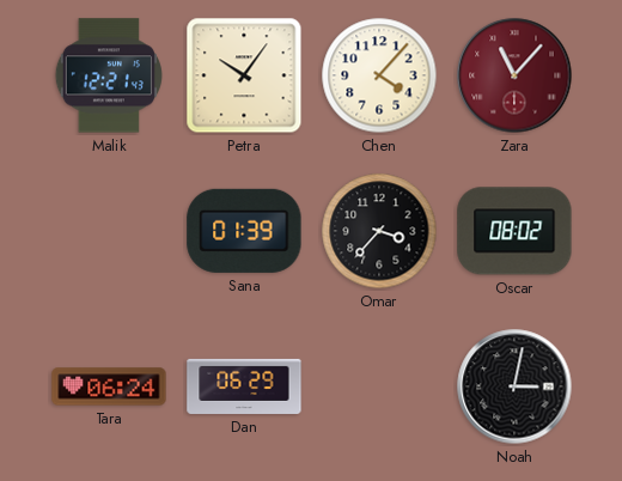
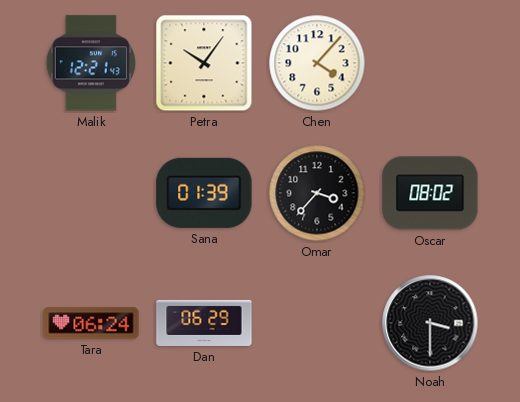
Zara: 11:07 -> none (514, 75)
Noah: 3:02 -> 3:30 (430, 323)
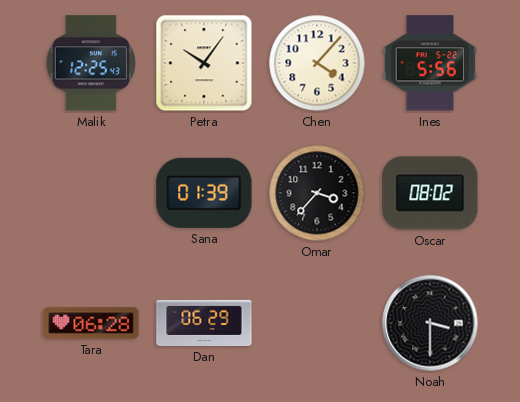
Malik: 12:21 -> 12:25 (91, 63)
Ines: none -> 5:56 (430, 63)
Tara: 06:24 -> 06:28 (91, 323)
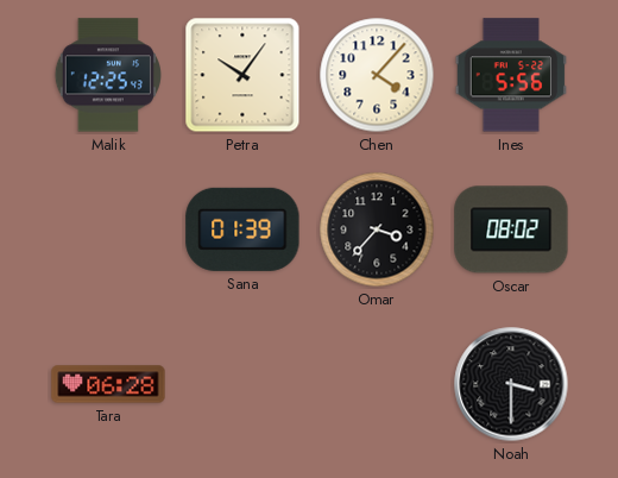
Dan: 06:29 -> none (204, 323)
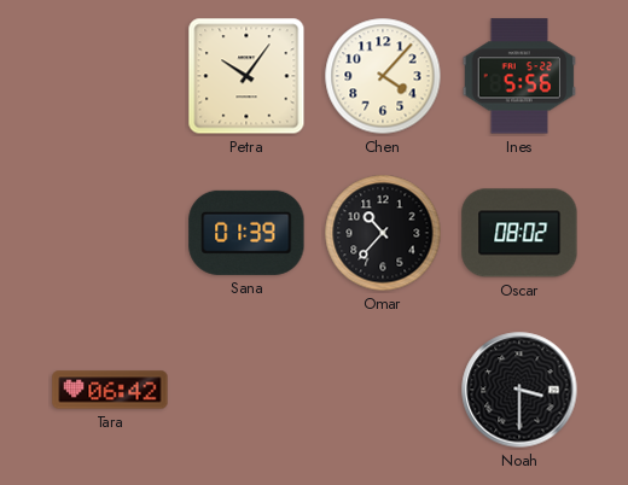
Malik: 12:25 -> none (108, 75)
Omar: 3:37 -> 10:37 (383, 233)
Tara: 06:28 -> 06:42 (110, 390)
